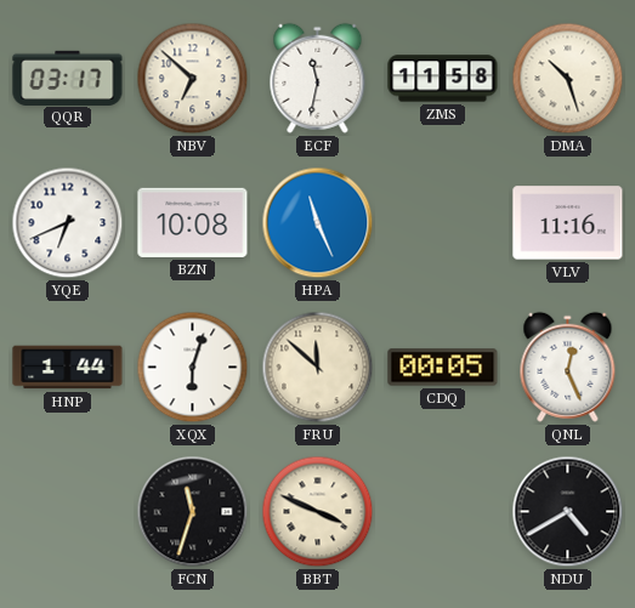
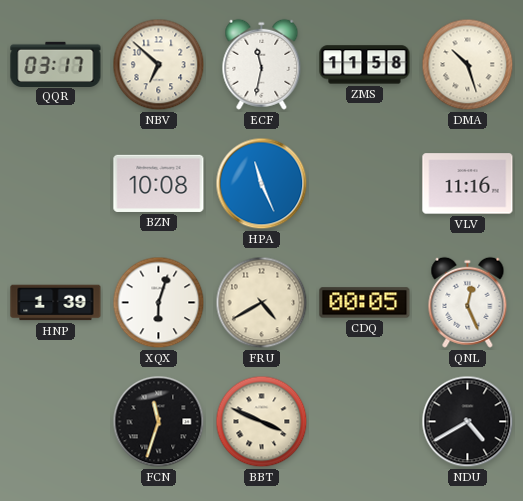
YQE: 6:41 -> none (68, 223)
HNP: 1:44 -> 1:39 (56, 303)
FRU: 11:52 -> 4:40 (262, 303)
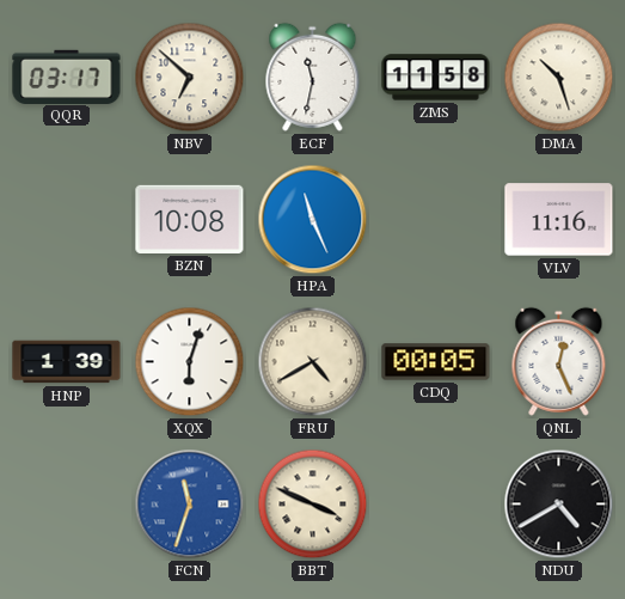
FCN dial: black -> blue (190, 505)
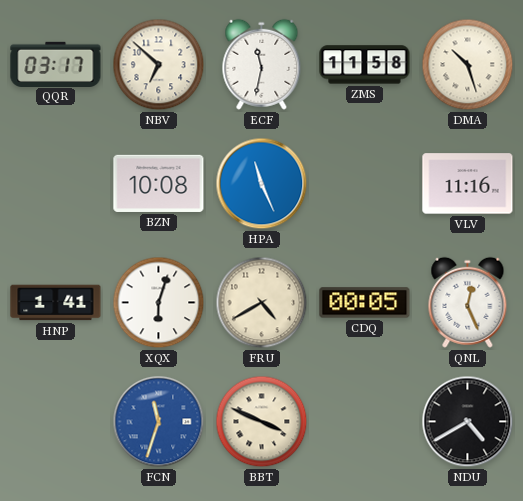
HNP: 1:39 -> 1:41 (56, 303)
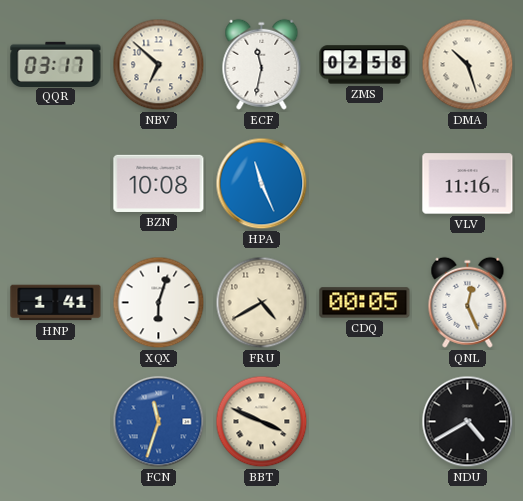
ZMS: 11:58 -> 02:58 (365, 65)
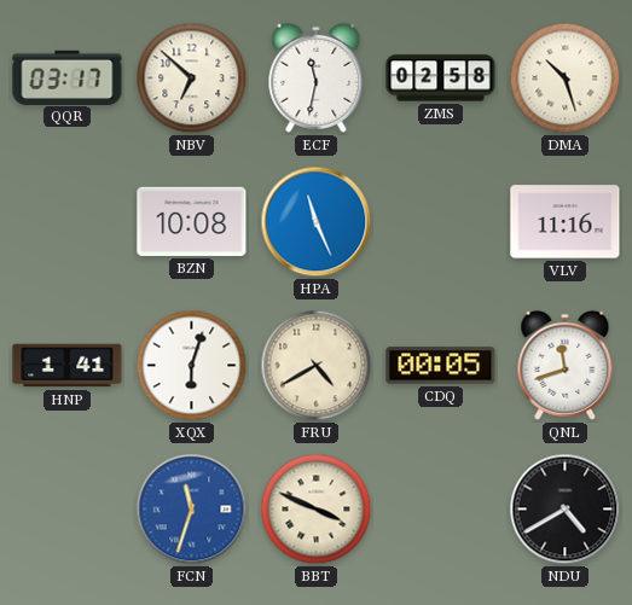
QNL: 12:26 -> 11:42 (566, 365)
